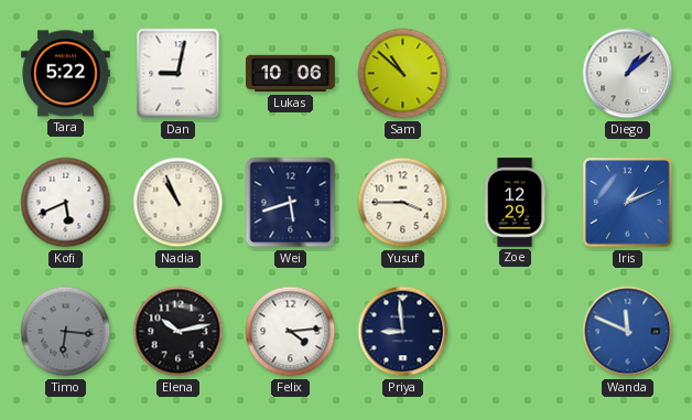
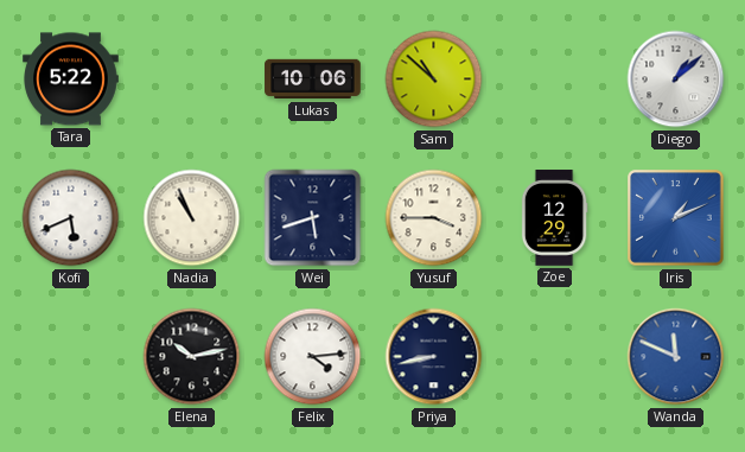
Dan: 9:02 -> none (179, 74)
Timo: 6:16 -> none (66, 332)
Priya: 8:59 -> 8:43 (434, 357)
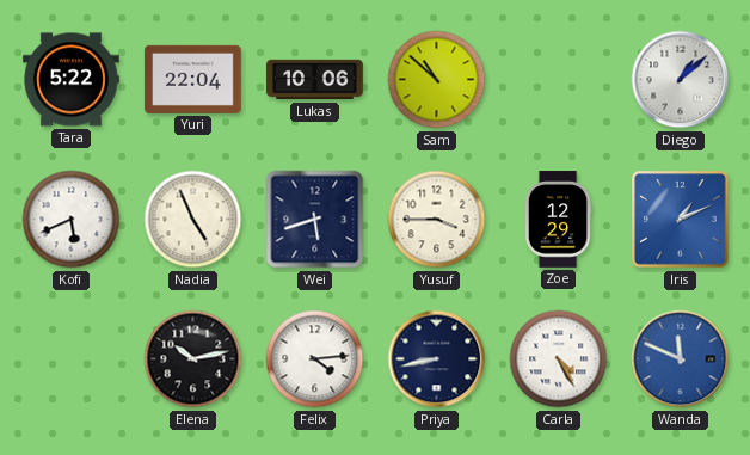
Yuri: none -> 22:04 (193, 79)
Nadia: 10:56 -> 4:56 (193, 220)
Carla: none -> 4:25 (559, 359)
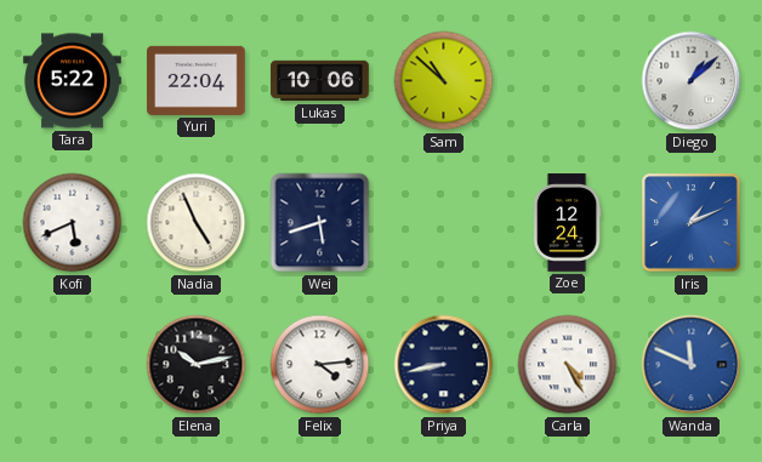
Yusuf: 3:45 -> none (437, 220)
Zoe: 12:29 -> 12:24 (567, 223)
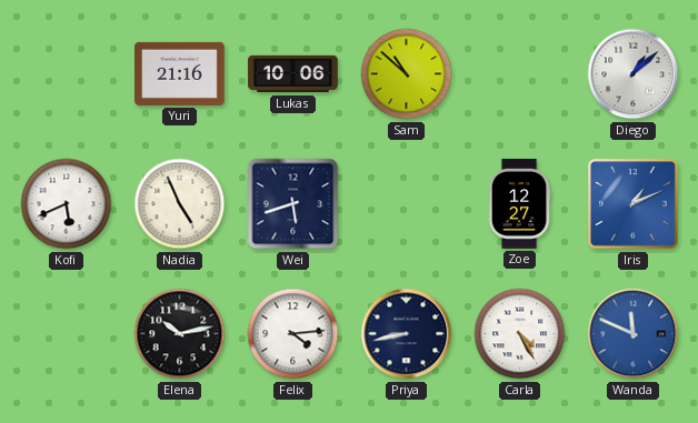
Tara: 5:22 -> none (73, 81)
Yuri: 22:04 -> 21:16 (180, 73)
Zoe: 12:24 -> 12:27 (519, 204)
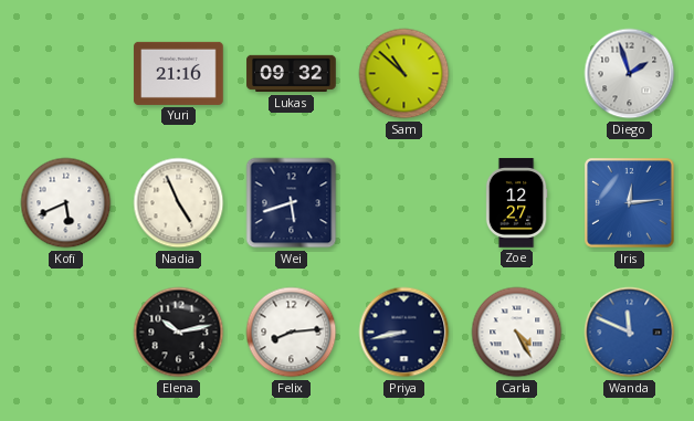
Lukas: 10:06 -> 09:32 (292, 74)
Diego: 1:08 -> 1:57 (630, 74)
Iris: 1:11 -> 12:14 (630, 203)
Felix: 4:14 -> 8:14 (292, 333)
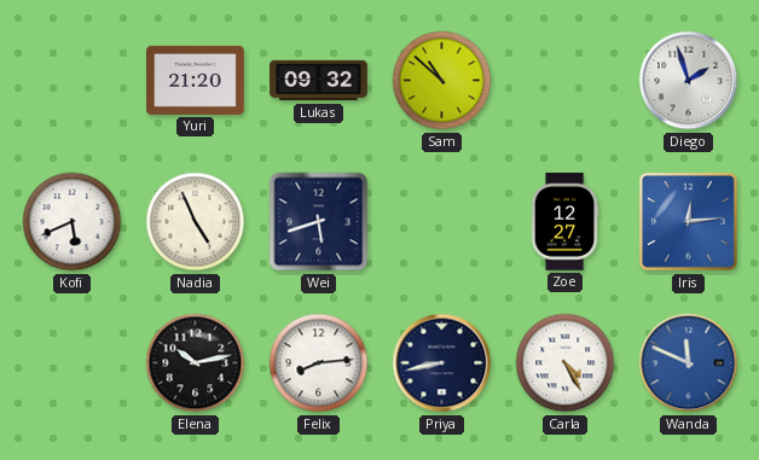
Yuri: 21:16 -> 21:20 (196, 80)
